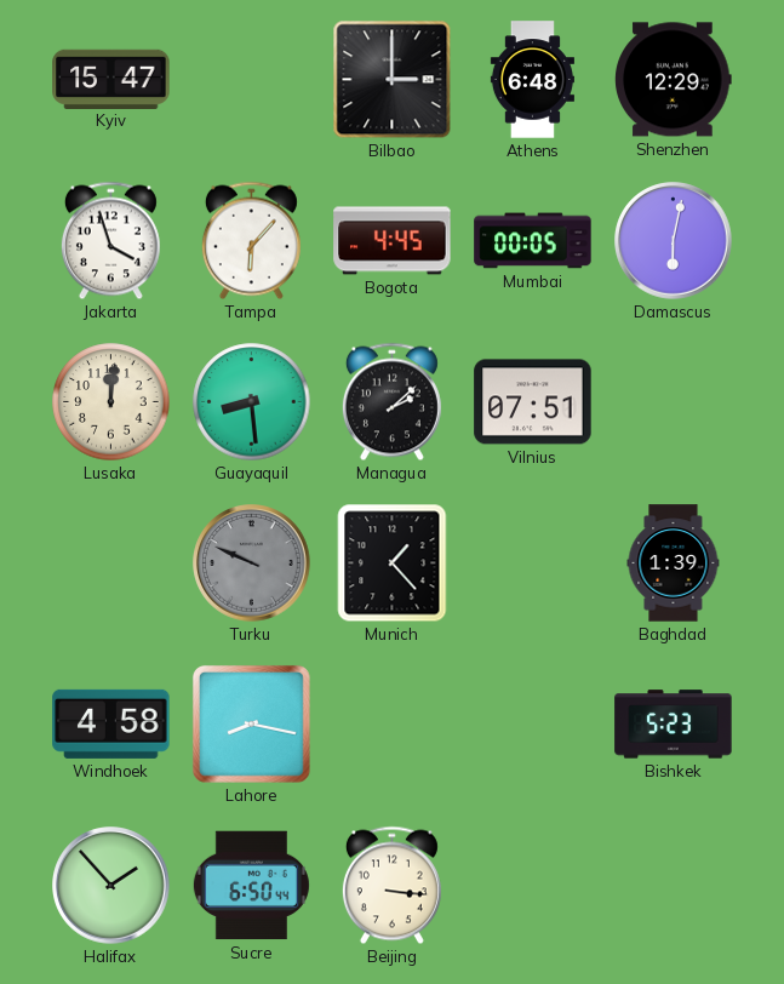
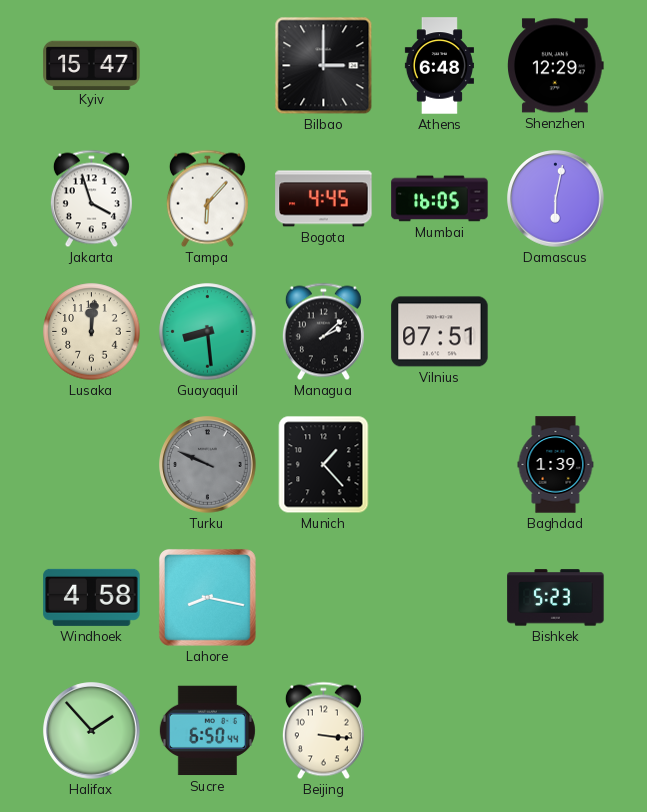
Mumbai: 00:05 -> 16:05 (440, 199)
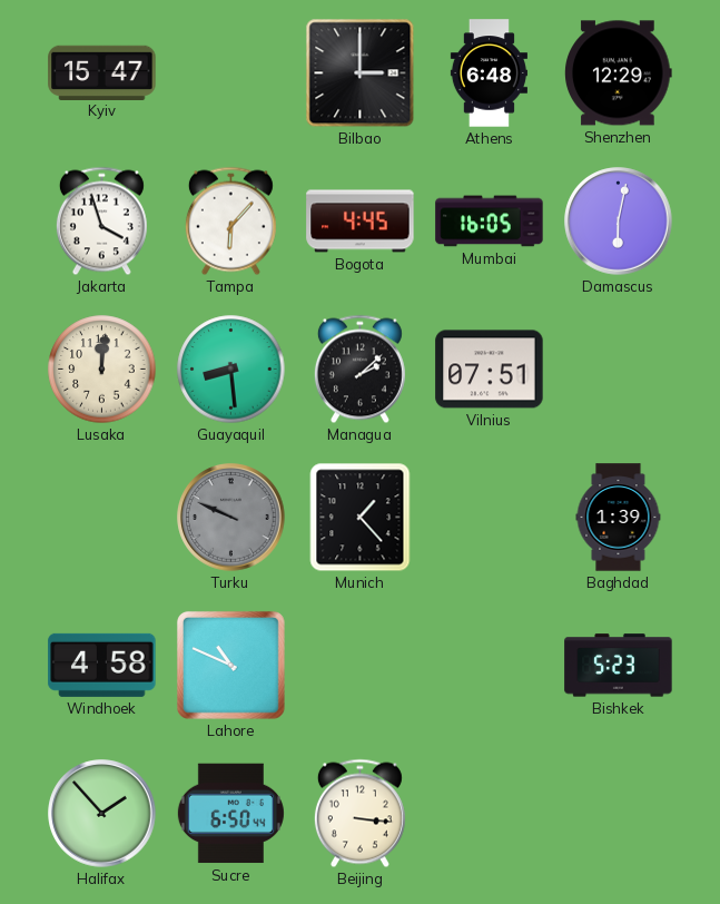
Lahore: 8:17 -> 10:49 (230, 665)
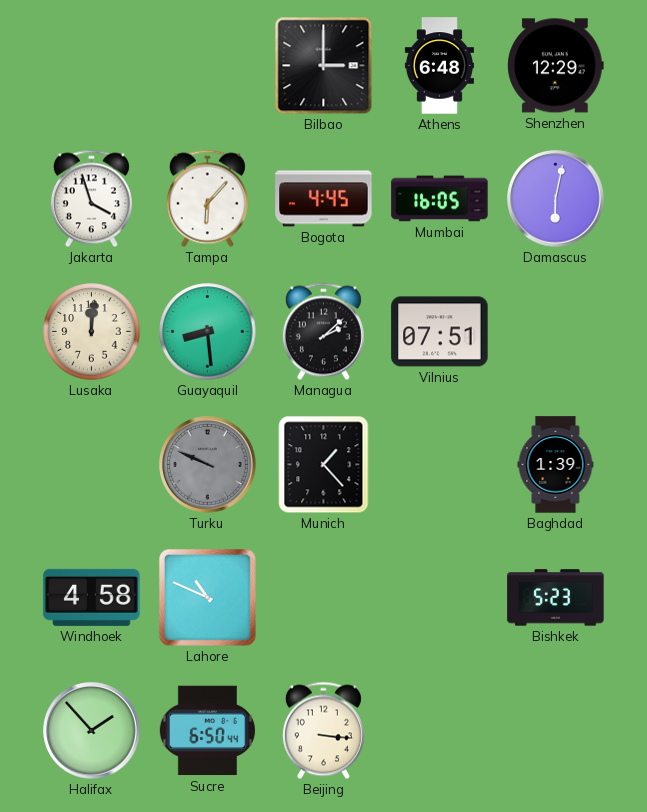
Kyiv: 15:47 -> none (102, 72)
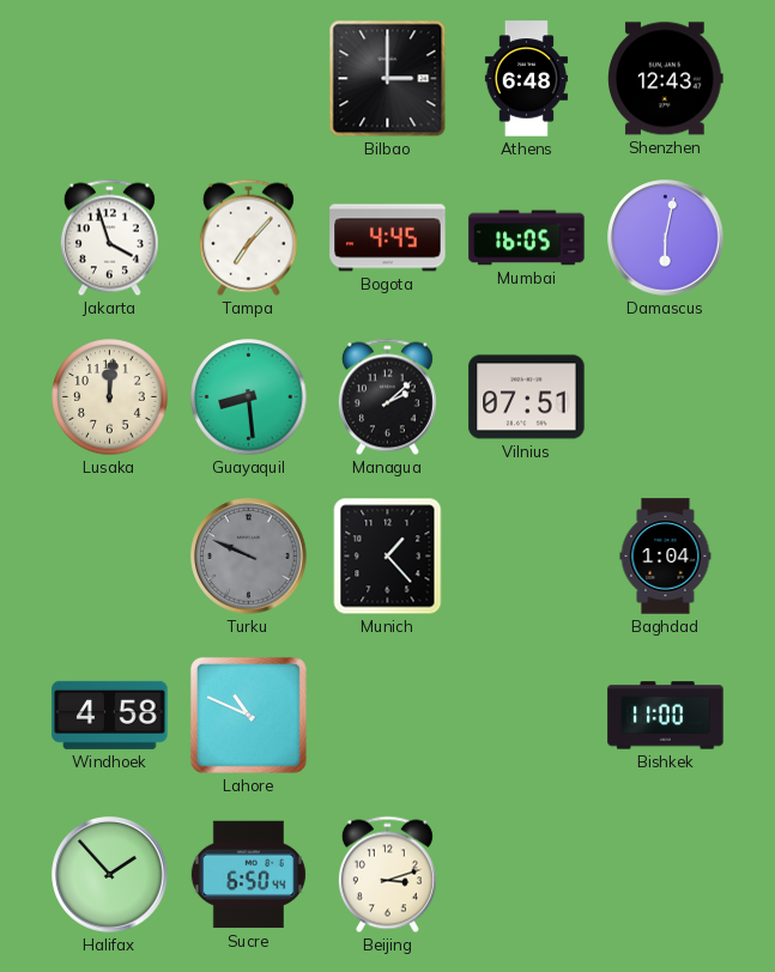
Shenzhen: 12:29 -> 12:43 (666, 79)
Tampa: 6:07 -> 7:07 (248, 238)
Baghdad: 1:39 -> 1:04 (666, 557)
Bishkek: 5:23 -> 11:00 (666, 716)
Beijing: 3:16 -> 3:12 (387, 875)
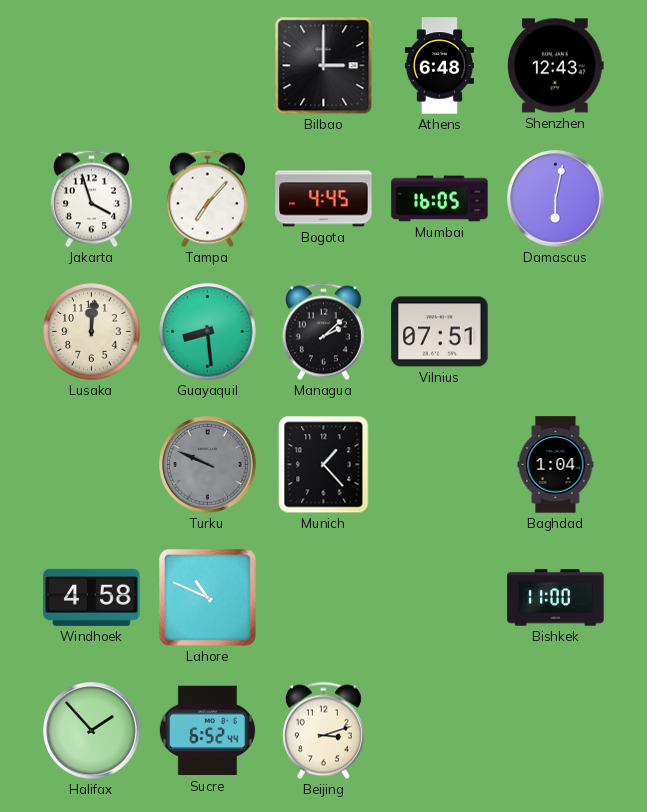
Sucre: 6:50 -> 6:52 (207, 731)
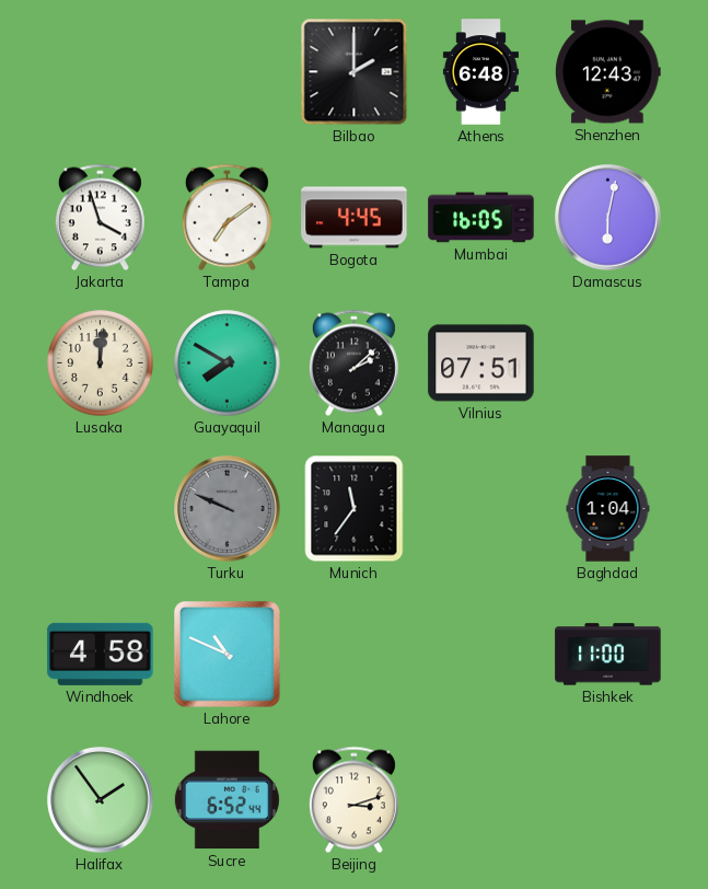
Bilbao: 3:00 -> 2:00 (355, 72)
Tampa: 7:07 -> 7:09 (227, 218)
Guayaquil: 8:29 -> 7:50 (228, 363)
Munich: 1:23 -> 11:36 (355, 509)
Halifax: 1:53 -> 1:54 (101, 800)
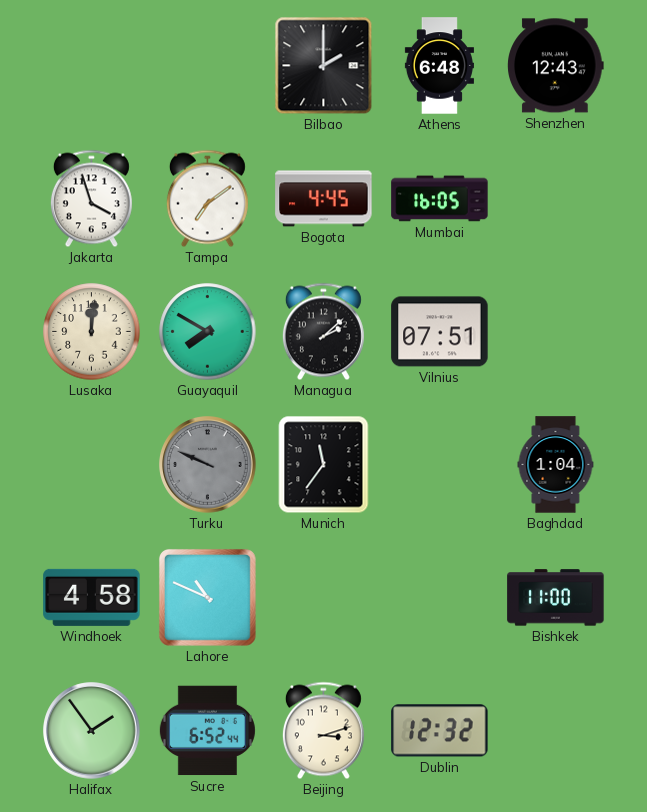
Damascus: 6:02 -> none (608, 218)
Dublin: none -> 12:32 (440, 731)
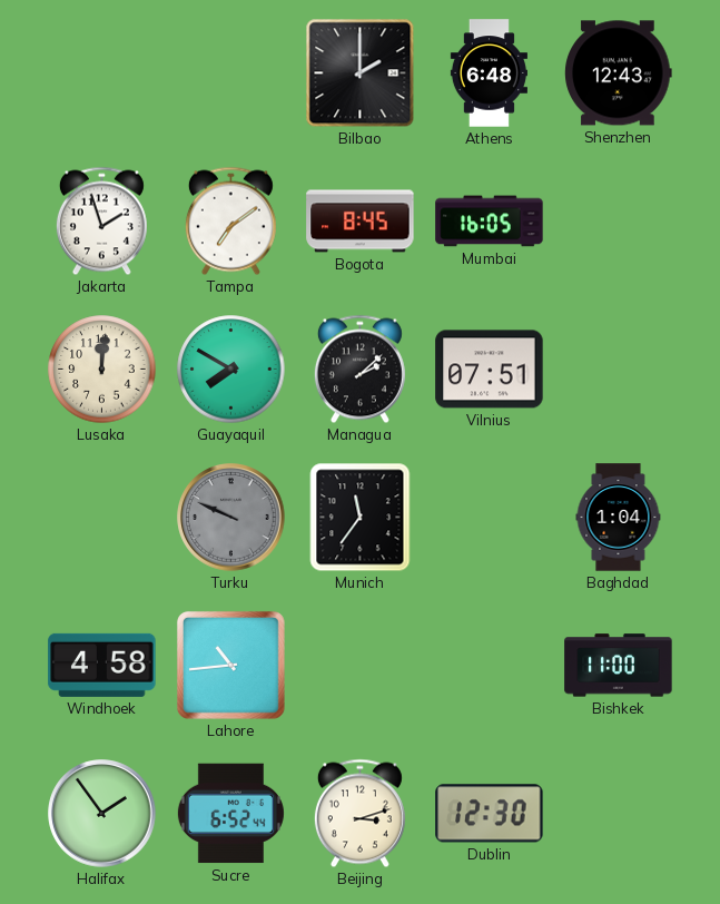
Jakarta: 3:57 -> 1:57 (101, 222)
Bogota: 4:45 -> 8:45 (361, 222)
Lahore: 10:49 -> 10:44 (230, 665)
Dublin: 12:32 -> 12:30 (490, 814)
